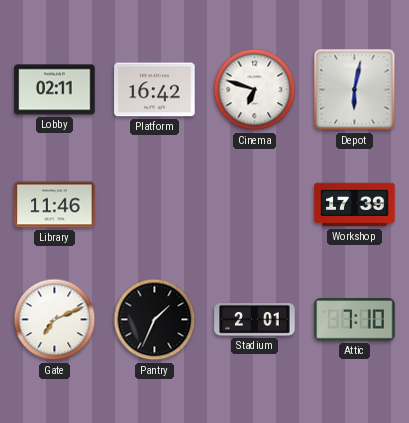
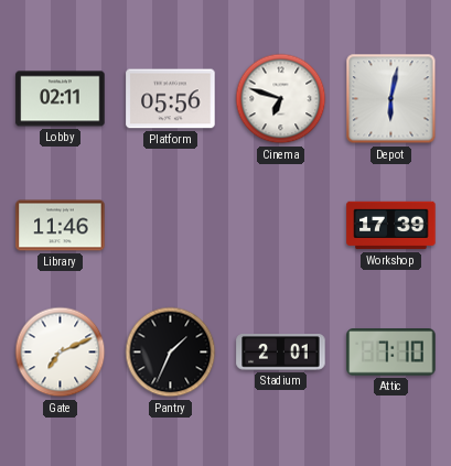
Platform: 16:42 -> 05:56 (171, 99)
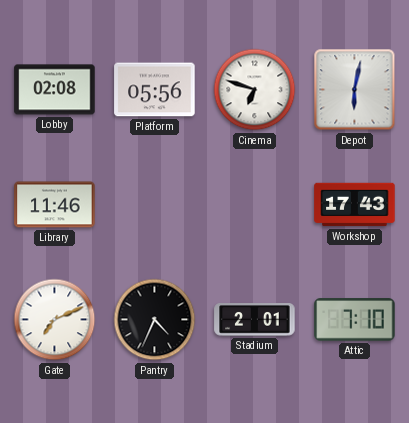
Lobby: 02:11 -> 02:08 (55, 90)
Workshop: 17:39 -> 17:43 (355, 205)
Pantry: 1:34 -> 4:34 (155, 320)
